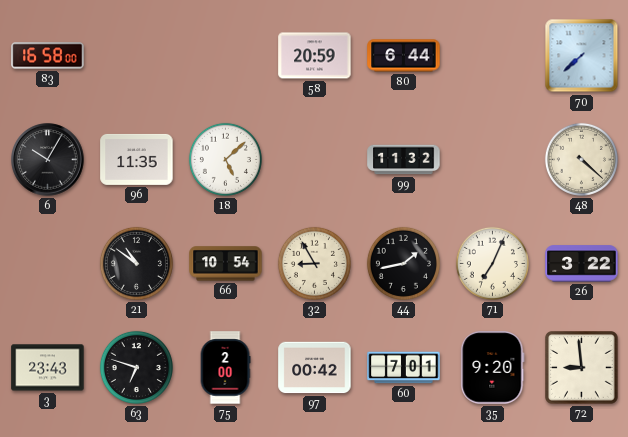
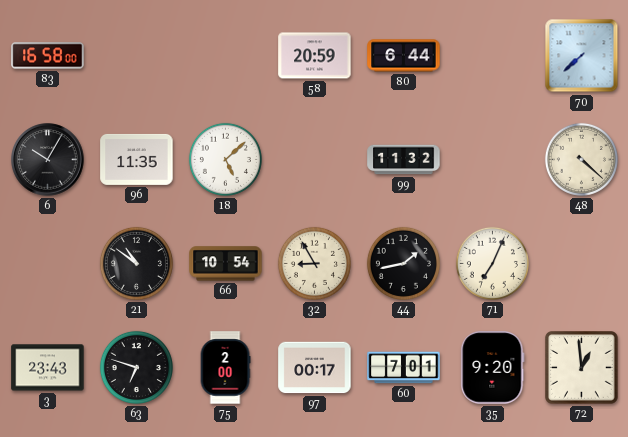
26: 3:22 -> none (582, 264)
97: 00:42 -> 00:17 (315, 368)
72: 8:59 -> 12:59 (582, 368)
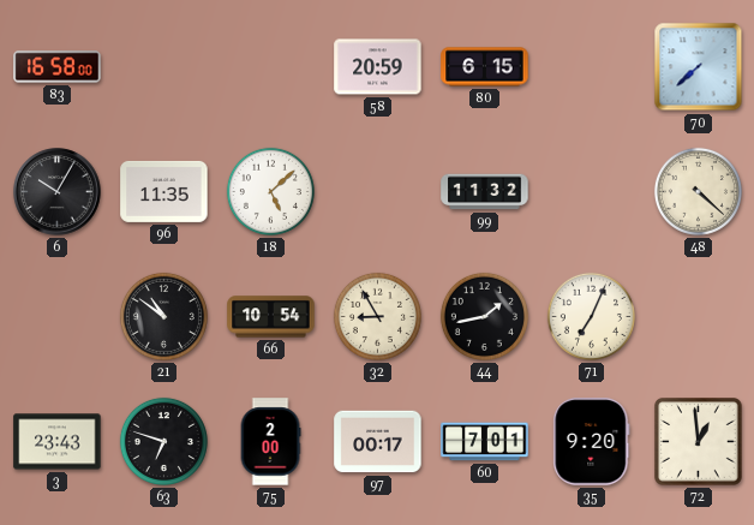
80: 6:44 -> 6:15 (485, 67)
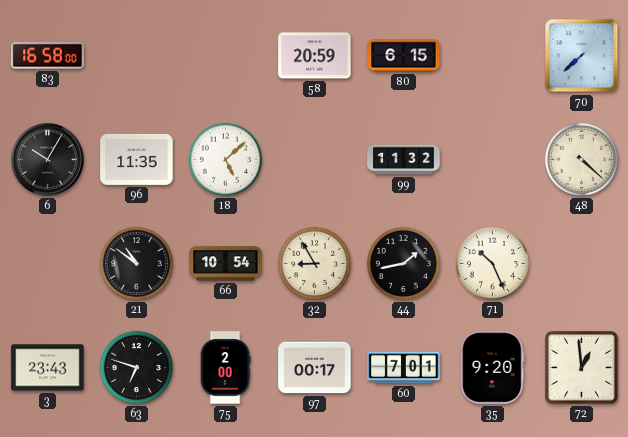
71: 7:04 -> 10:26 (492, 263)
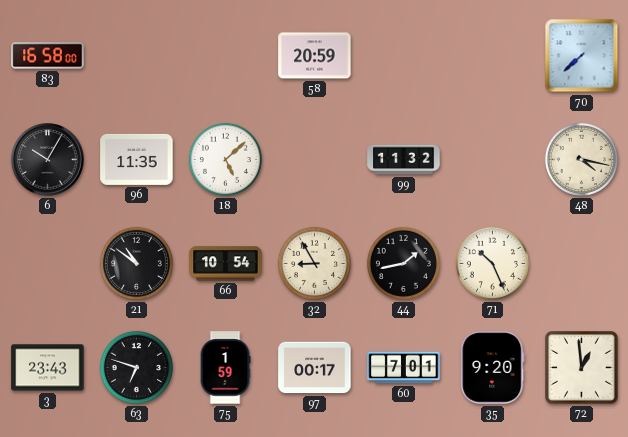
80: 6:15 -> none (404, 56)
48: 4:22 -> 4:17 (581, 159)
75: 2:00 -> 1:59 (225, 368)
